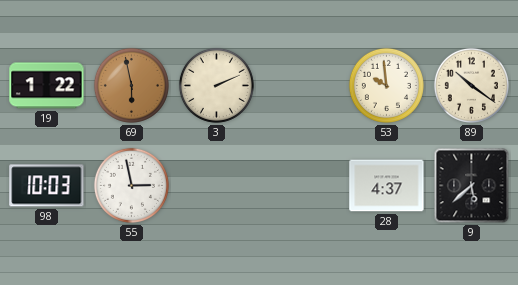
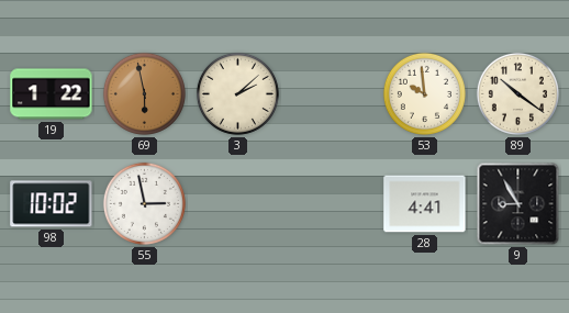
3: 2:11 -> 2:08 (237, 93)
98: 10:03 -> 10:02 (52, 204)
28: 4:37 -> 4:41 (425, 204)
9: 5:38 -> 8:55 (518, 204)
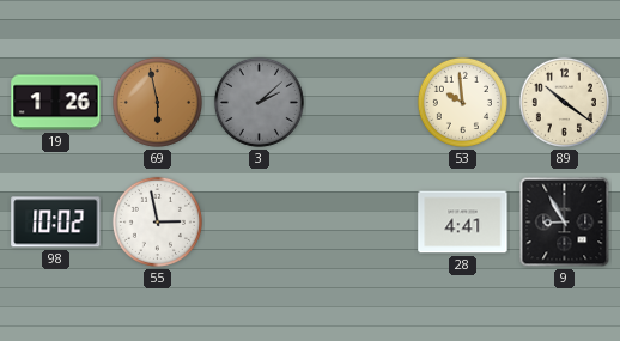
19: 1:22 -> 1:26 (56, 103)
3 dial: cream -> grey (259, 102)
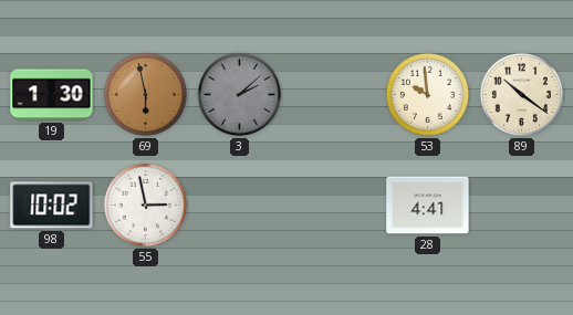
19: 1:26 -> 1:30 (52, 95)
9: 8:55 -> none (565, 223)
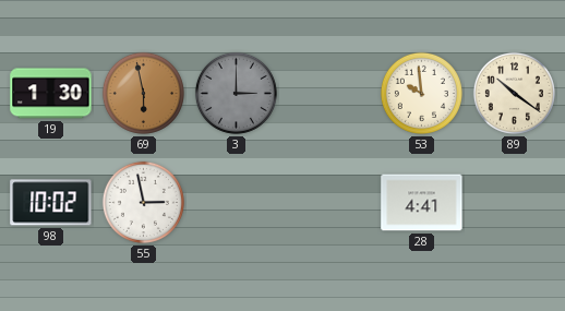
3: 2:08 -> 3:00 (236, 93)
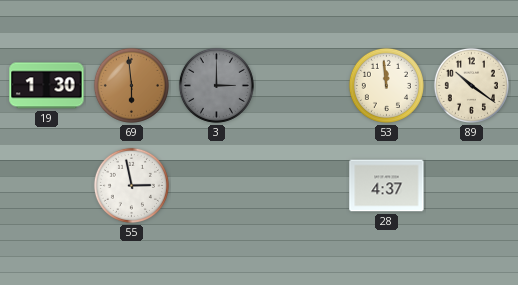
69: 5:58 -> 5:59 (131, 85)
53: 9:59 -> 11:59 (386, 85)
98: 10:02 -> none (51, 203)
28: 4:41 -> 4:37 (387, 186)
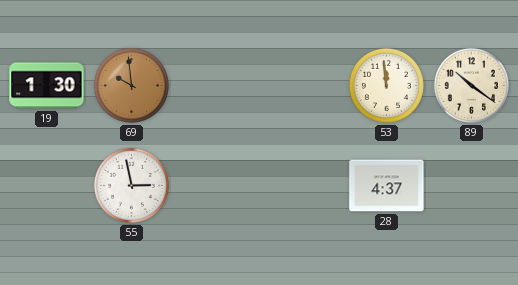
69: 5:59 -> 9:59 (131, 85)
3: 3:00 -> none (216, 85)
